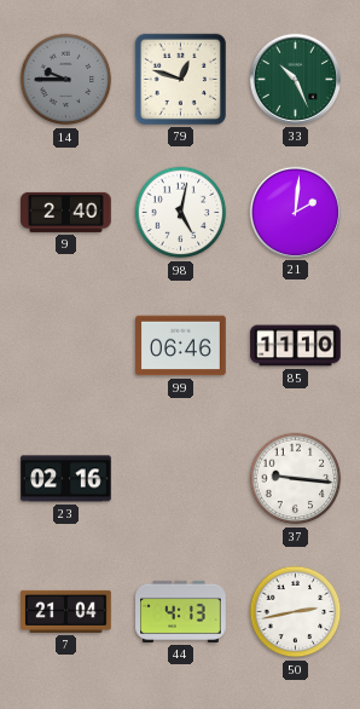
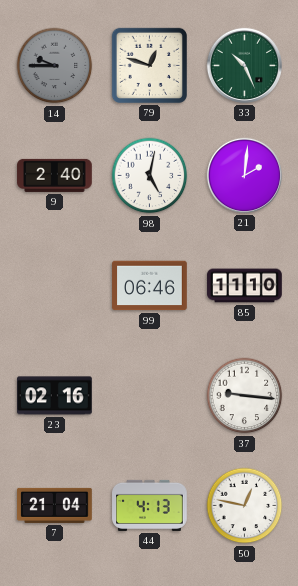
50: 2:43 -> 12:47 (245, 506)
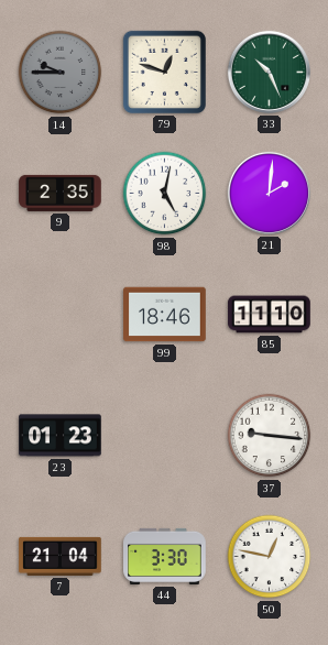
9: 2:40 -> 2:35 (61, 193)
99: 06:46 -> 18:46 (165, 315)
23: 02:16 -> 01:23 (61, 436)
44: 4:13 -> 3:30 (165, 556)
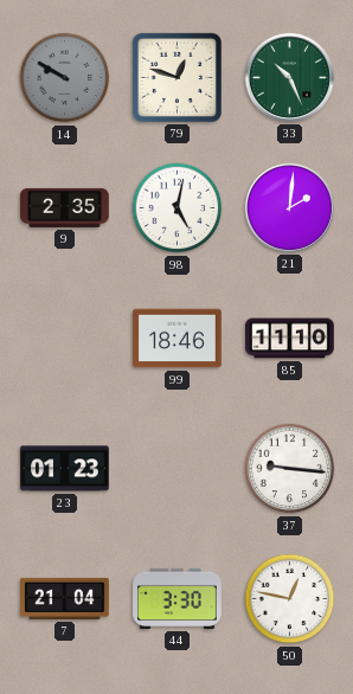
14: 9:45 -> 9:50 (65, 78)
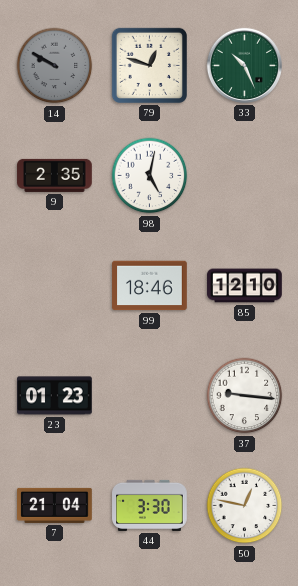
21: 2:01 -> none (289, 207)
85: 11:10 -> 12:10 (245, 286)
